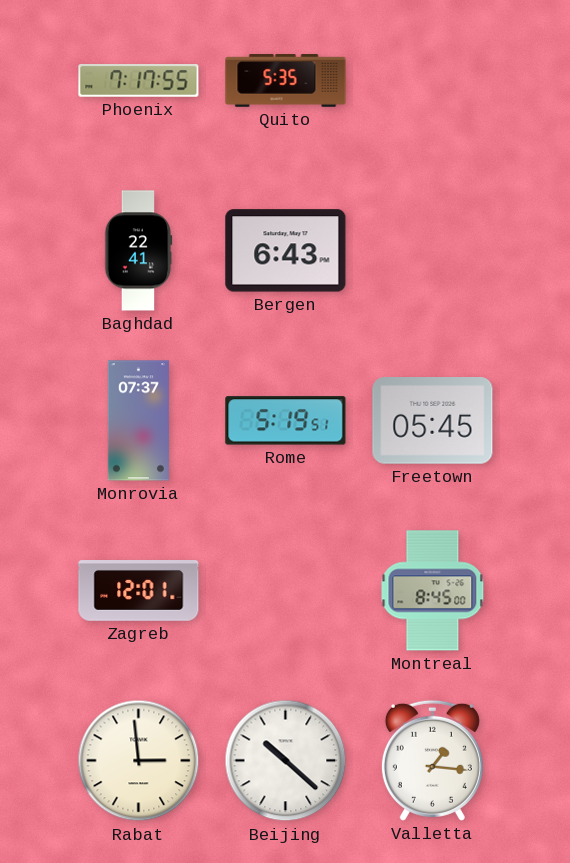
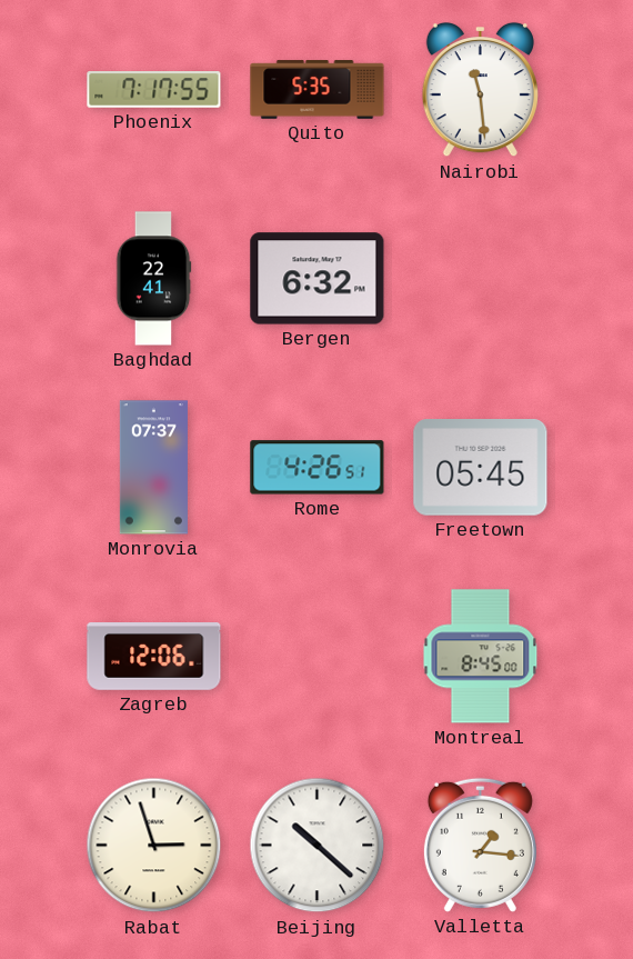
Nairobi: none -> 11:29 (480, 90)
Bergen: 6:43 -> 6:32 (318, 279)
Rome: 5:19 -> 4:26 (318, 468)
Zagreb: 12:01 -> 12:06 (154, 657)
Rabat: 2:59 -> 2:57 (154, 846)
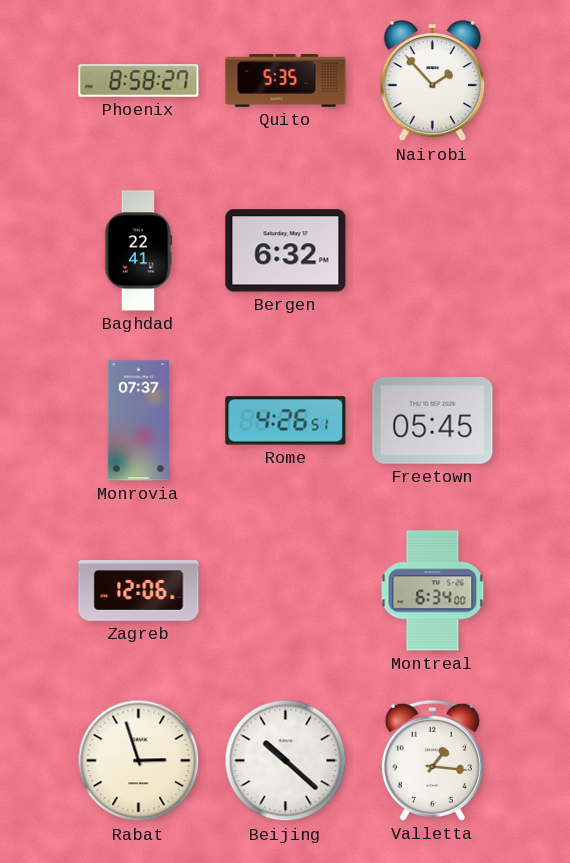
Phoenix: 7:17 -> 8:58 (139, 81)
Nairobi: 11:29 -> 1:53 (432, 81)
Montreal: 8:45 -> 6:34 (433, 591)
